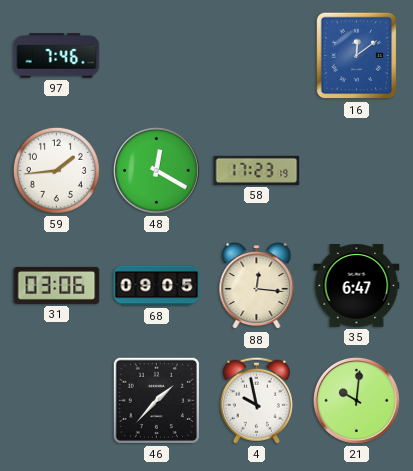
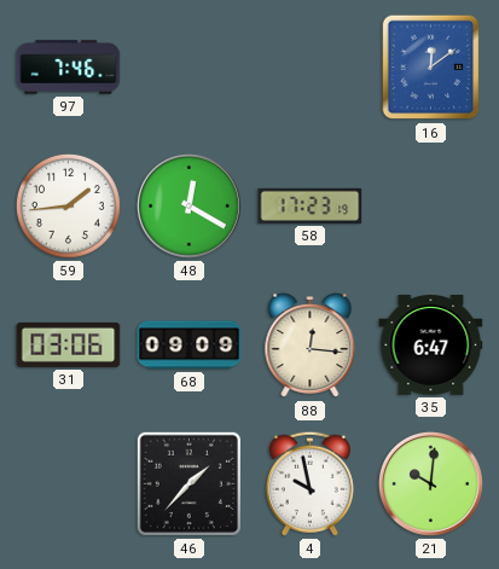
68: 09:05 -> 09:09 (190, 346)
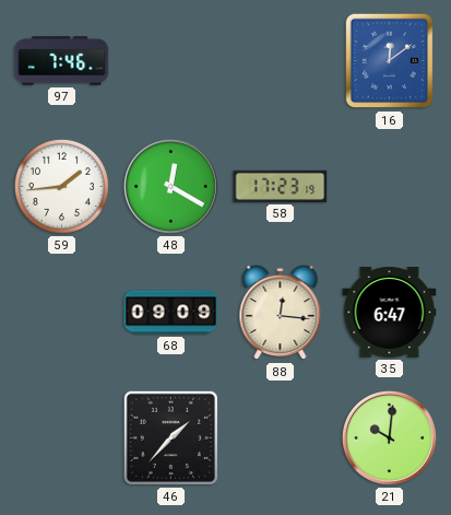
31: 03:06 -> none (69, 344)
4: 9:58 -> none (309, 483)
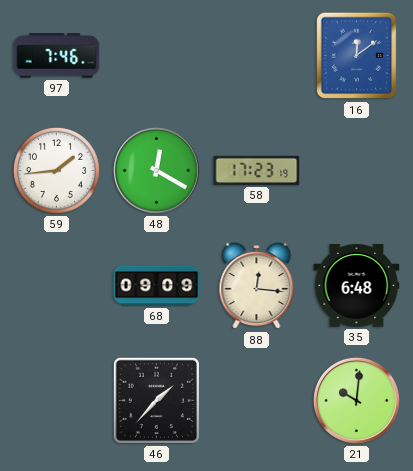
35: 6:47 -> 6:48 (357, 286)
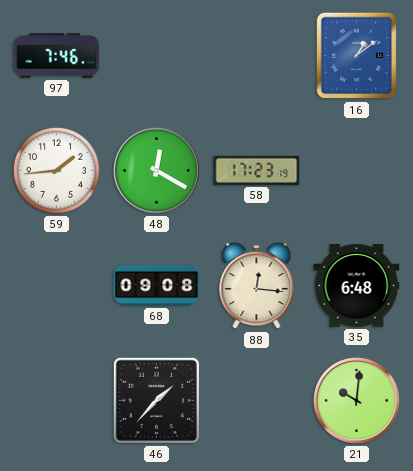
16: 12:09 -> 1:09 (357, 56)
68: 09:09 -> 09:08 (157, 286)
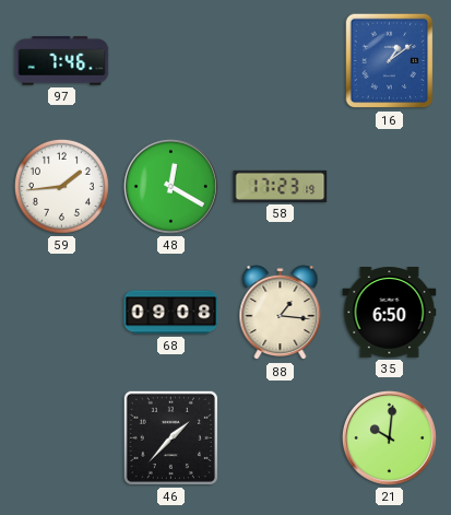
88: 12:16 -> 1:16 (281, 313)
35: 6:48 -> 6:50 (390, 313)
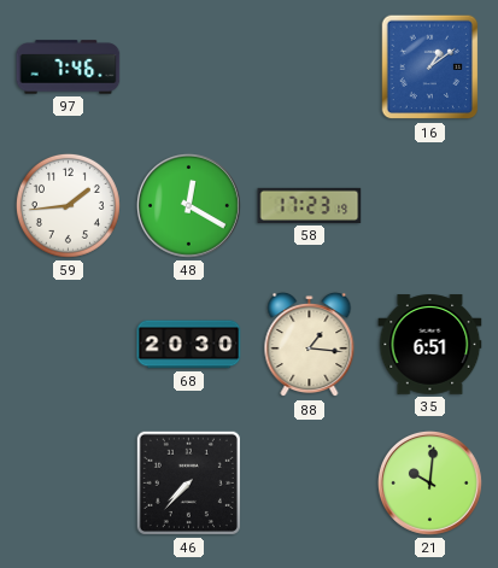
68: 09:08 -> 20:30 (189, 345)
35: 6:50 -> 6:51 (430, 345)
46: 1:37 -> 7:37 (188, 482)
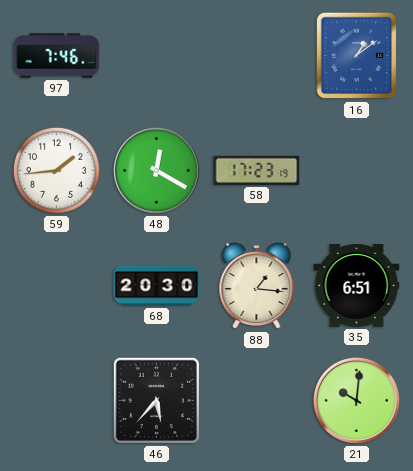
46: 7:37 -> 5:37 (156, 400)
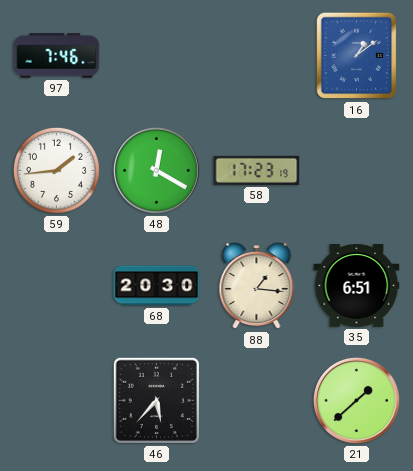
21: 10:01 -> 1:38 (356, 400)
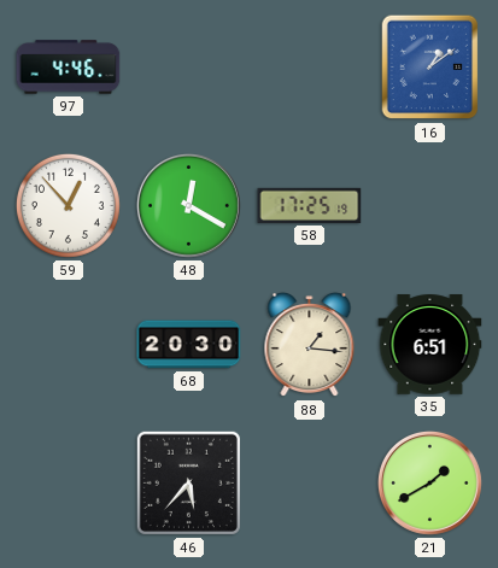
97: 7:46 -> 4:46 (69, 68)
59: 1:44 -> 12:53 (68, 205)
58: 17:23 -> 17:25 (310, 205)
21: 1:38 -> 1:40 (429, 482)
